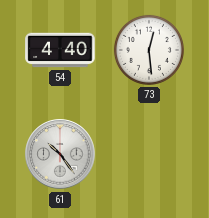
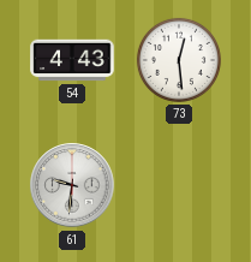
54: 4:40 -> 4:43 (72, 60)
61: 10:24 -> 9:31 (72, 185)
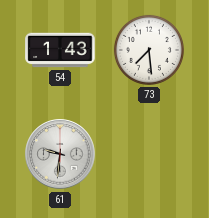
54: 4:43 -> 1:43 (60, 50)
73: 12:29 -> 7:29 (149, 50)
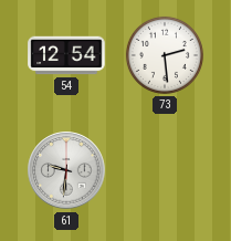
54: 1:43 -> 12:54 (66, 55)
73: 7:29 -> 2:29 (165, 55)
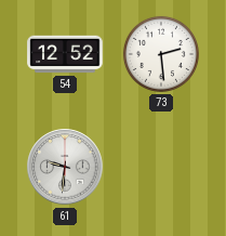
54: 12:54 -> 12:52 (65, 54)
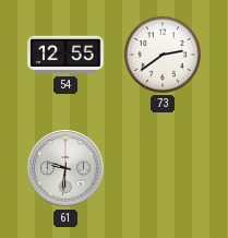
54: 12:52 -> 12:55 (65, 55)
73: 2:29 -> 2:39 (163, 55)
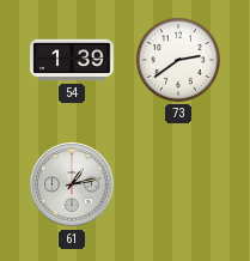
54: 12:55 -> 1:39 (72, 60)
61: 9:31 -> 1:13 (72, 184)
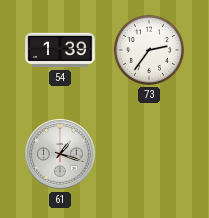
73: 2:39 -> 2:36 (149, 50)
61: 1:13 -> 1:18 (60, 154)
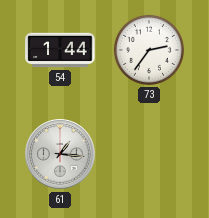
54: 1:39 -> 1:44 (60, 50)
61: 1:18 -> 1:16 (60, 154)
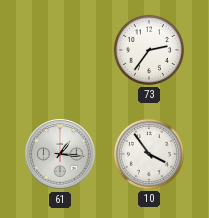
54: 1:44 -> none (60, 50)
10: none -> 3:54 (149, 154)
